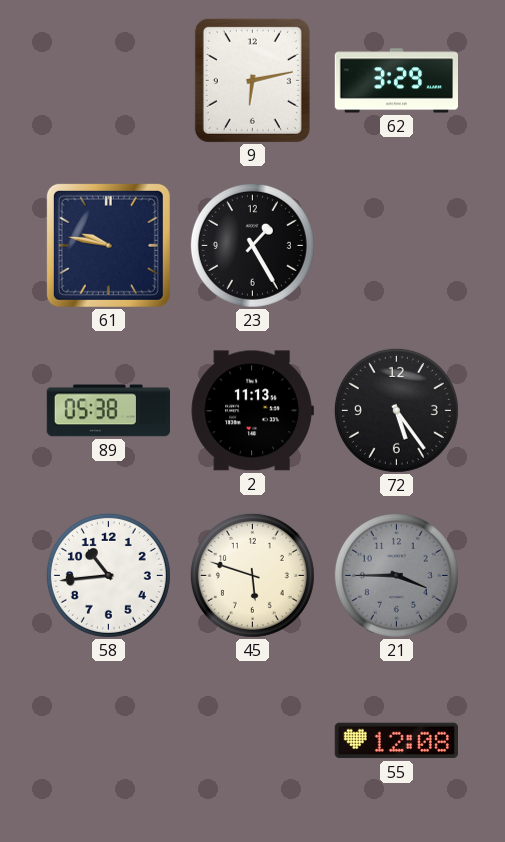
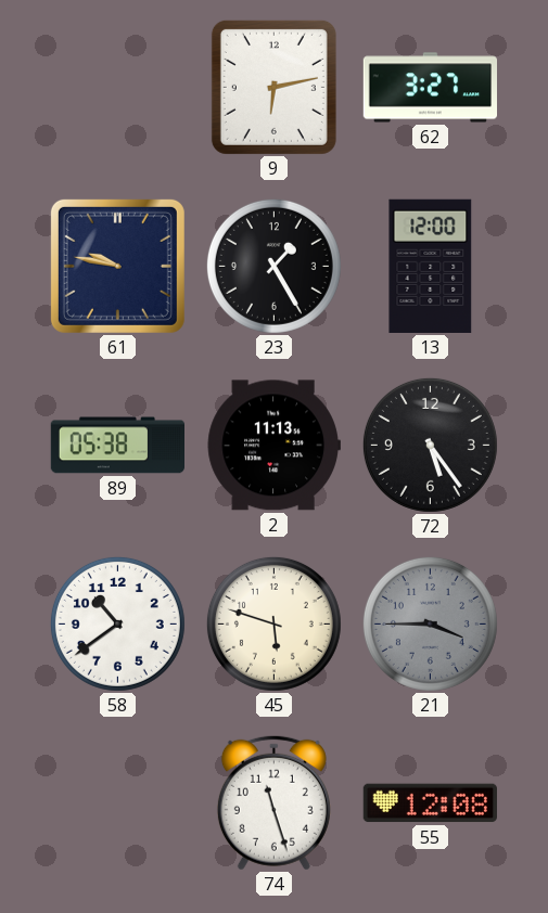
62: 3:29 -> 3:27 (431, 88)
13: none -> 12:00 (431, 266)
58: 10:44 -> 10:39 (117, 623)
74: none -> 11:27 (273, 802)
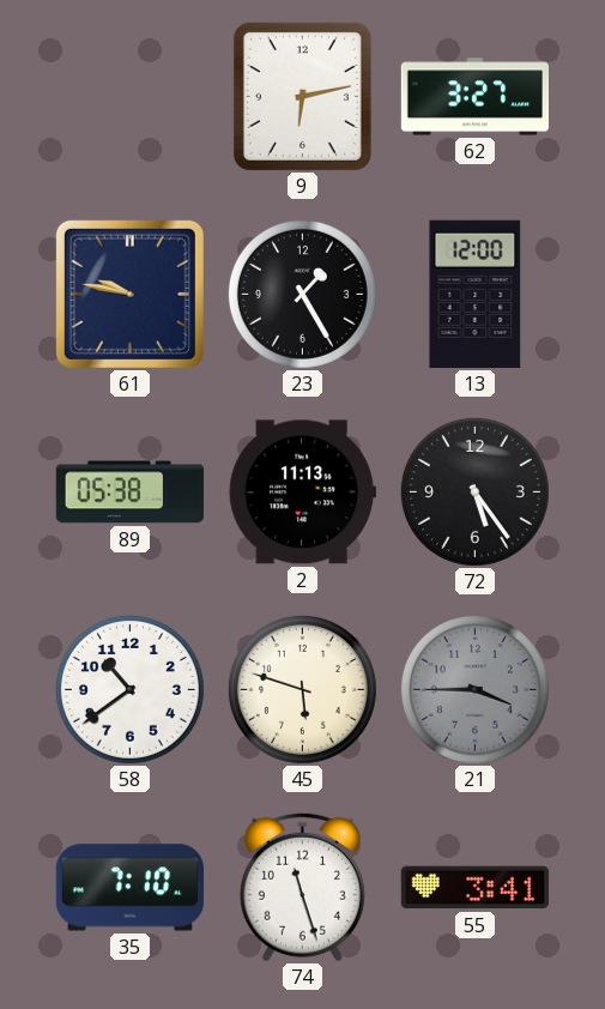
35: none -> 7:10 (129, 888)
55: 12:08 -> 3:41 (474, 888)
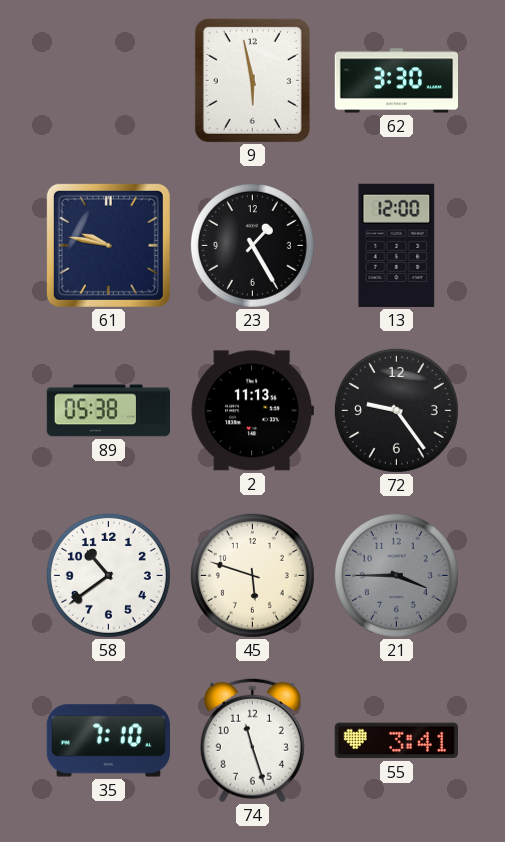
9: 6:13 -> 5:58 (252, 80)
62: 3:27 -> 3:30 (397, 81)
72: 5:24 -> 9:24 (396, 410)
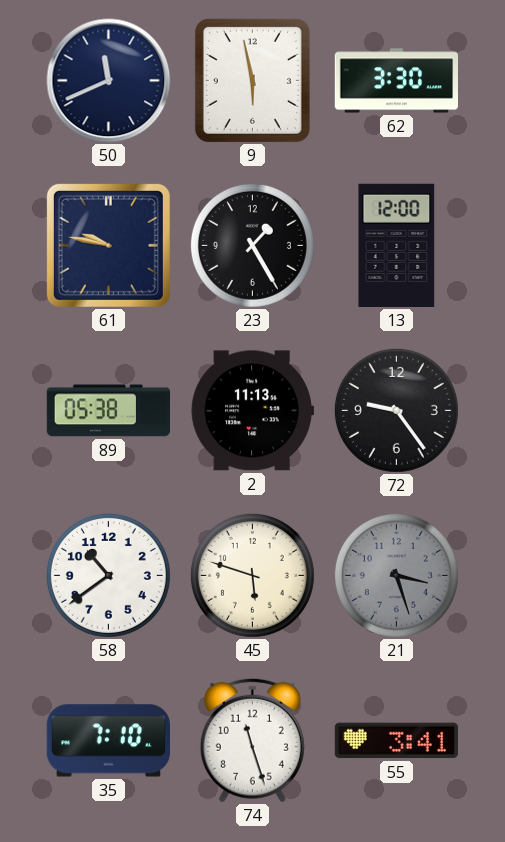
50: none -> 11:41 (109, 81)
21: 3:45 -> 3:27 (396, 575)
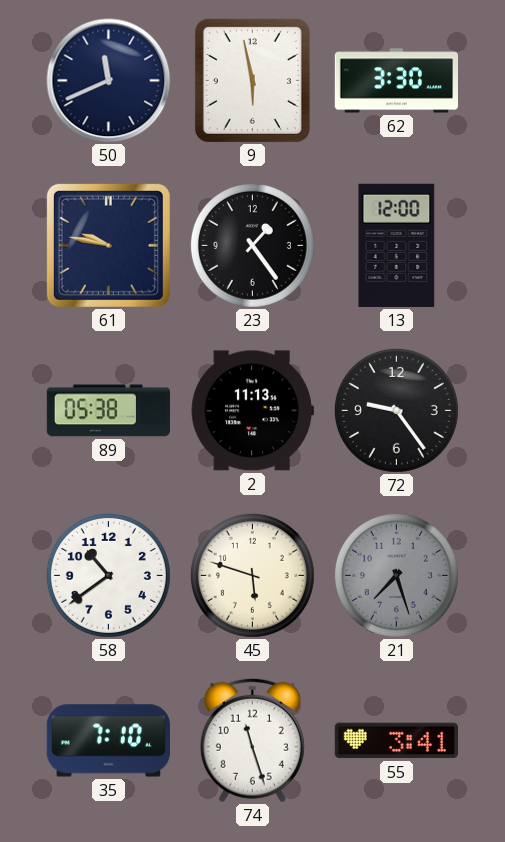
23: 1:25 -> 1:24 (252, 245)
21: 3:27 -> 7:27 (396, 575)
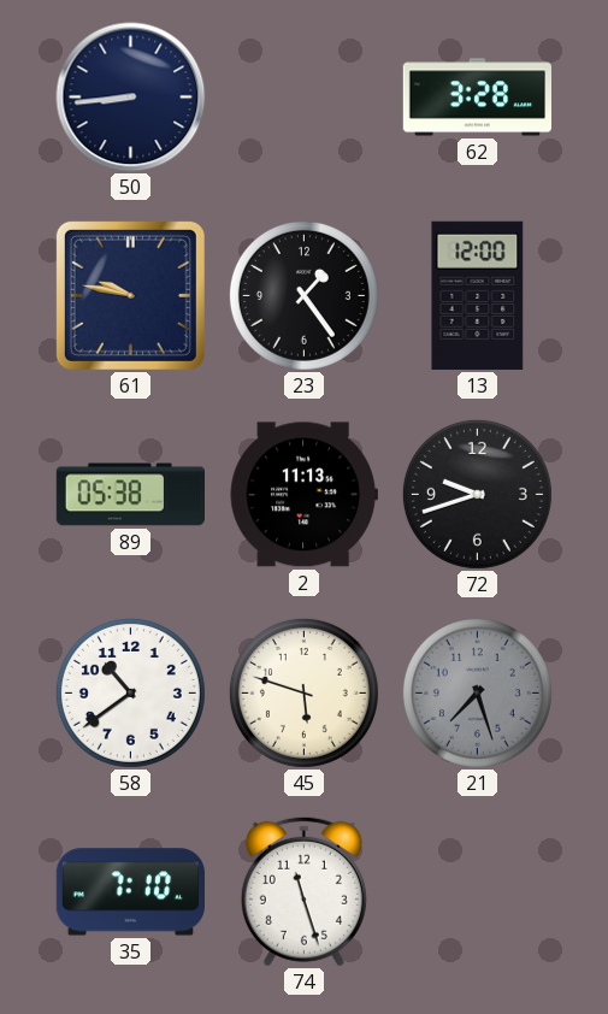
50: 11:41 -> 8:44 (131, 98)
9: 5:58 -> none (252, 80)
62: 3:30 -> 3:28 (478, 98)
72: 9:24 -> 9:42 (477, 494)
55: 3:41 -> none (396, 741)
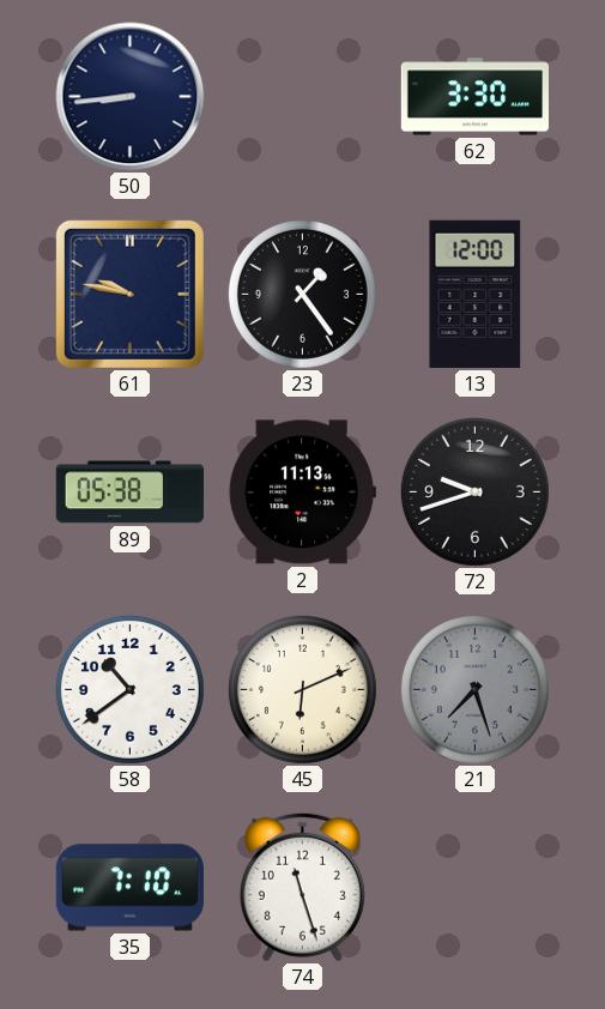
62: 3:28 -> 3:30 (476, 97)
45: 5:48 -> 6:11 (302, 689)
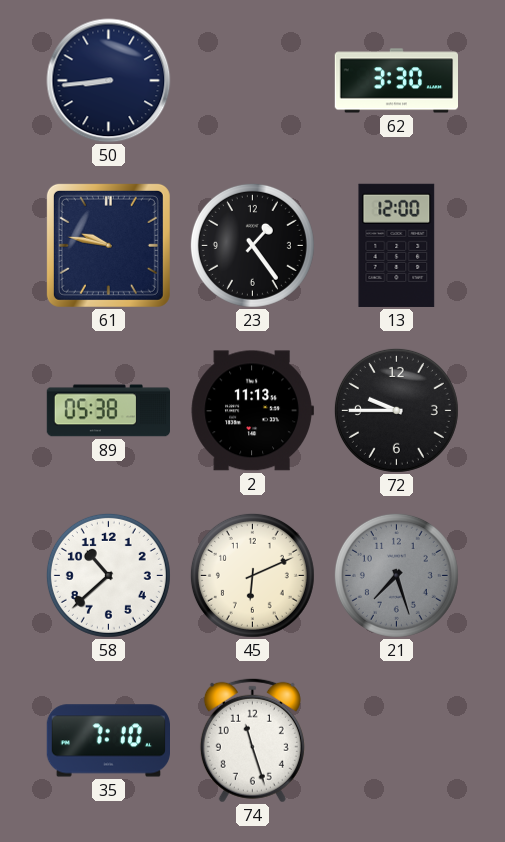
72: 9:42 -> 9:45 (396, 410)
58: 10:39 -> 10:38 (108, 575)
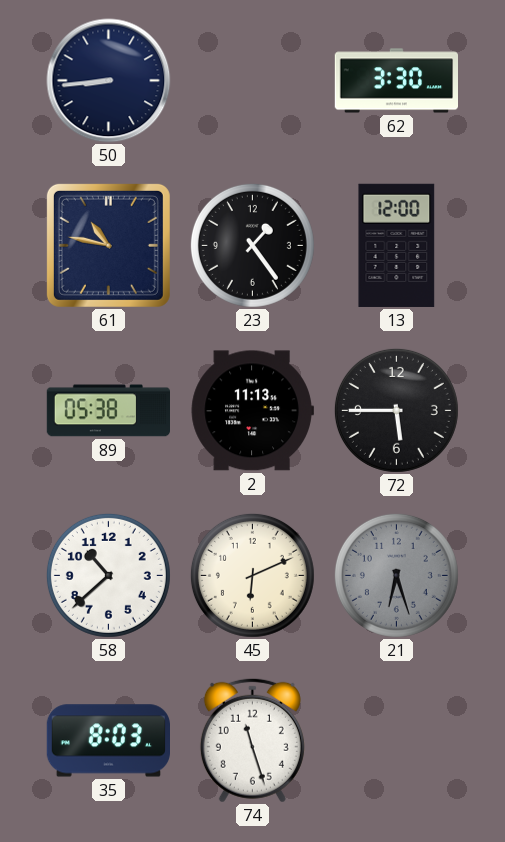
61: 9:47 -> 10:47 (108, 245)
72: 9:45 -> 5:45 (396, 410)
21: 7:27 -> 6:27 (396, 575)
35: 7:10 -> 8:03 (108, 741)
